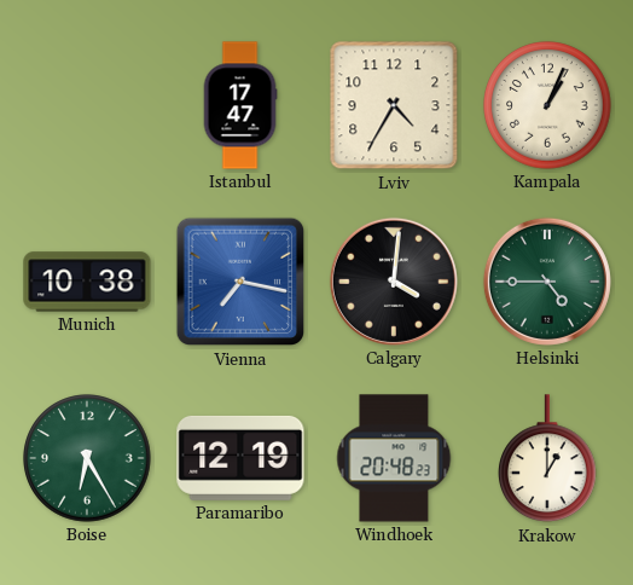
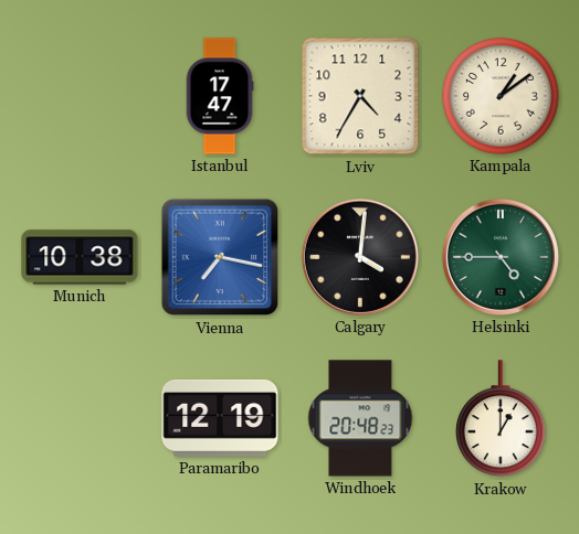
Kampala: 1:04 -> 1:09 (501, 96)
Boise: 6:25 -> none (87, 458)
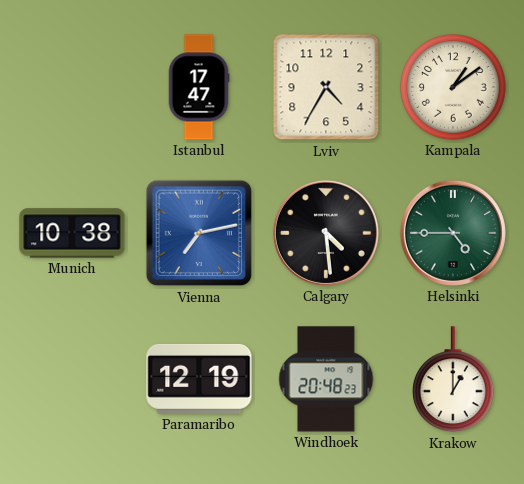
Vienna: 7:17 -> 7:13 (199, 233)
Calgary: 4:01 -> 4:29 (326, 233)
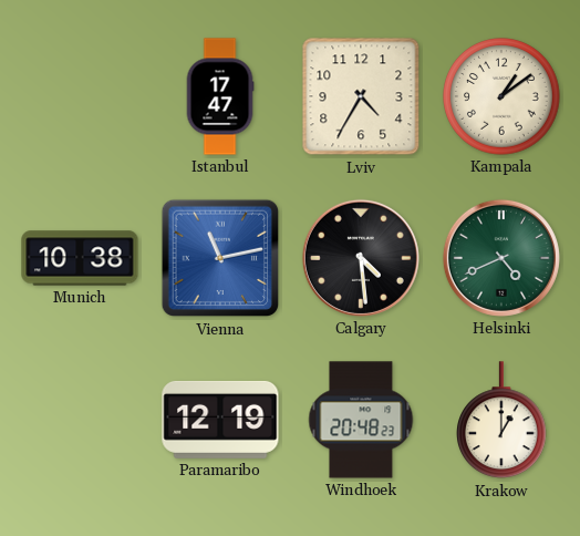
Vienna: 7:13 -> 11:13 (220, 258)
Helsinki: 4:45 -> 4:41 (501, 258)
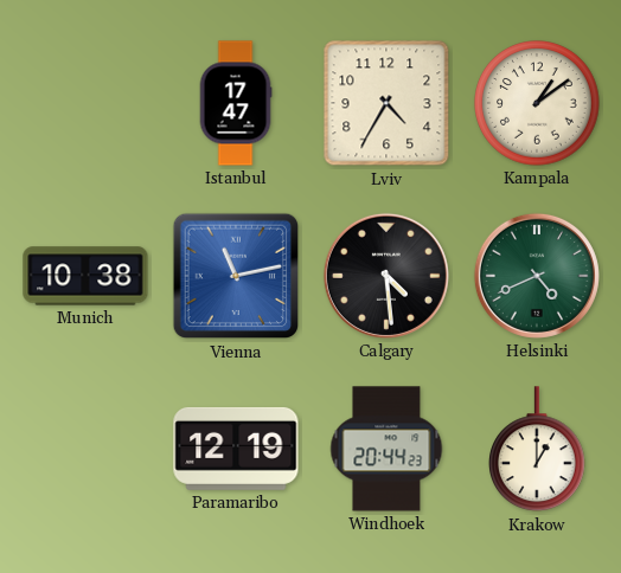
Windhoek: 20:48 -> 20:44 (386, 449)
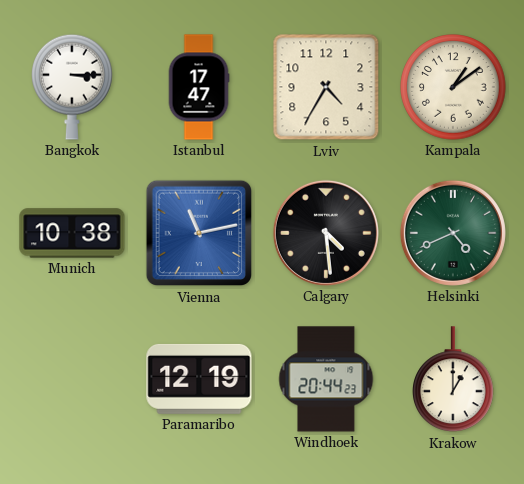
Bangkok: none -> 3:15 (73, 87)
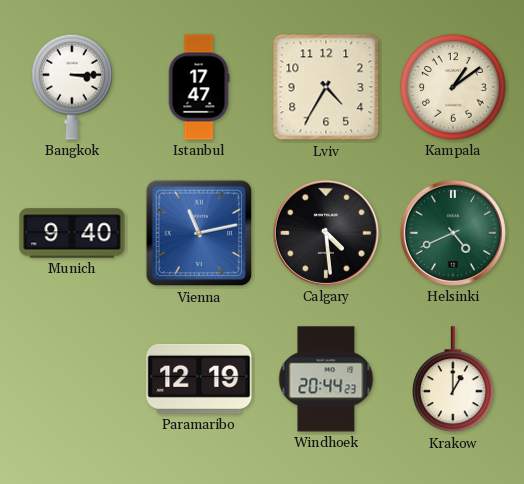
Munich: 10:38 -> 9:40 (72, 233)
